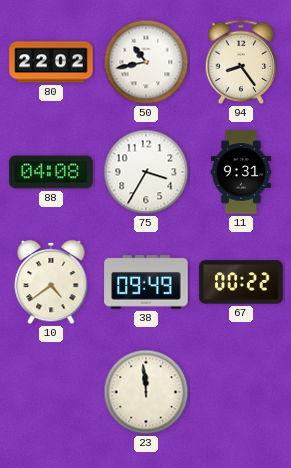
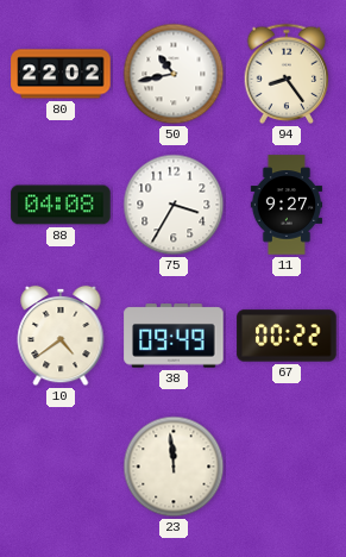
11: 9:31 -> 9:27 (287, 205)
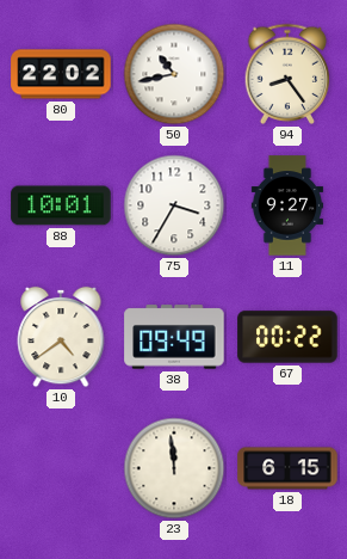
88: 04:08 -> 10:01 (61, 205)
18: none -> 6:15 (287, 468)
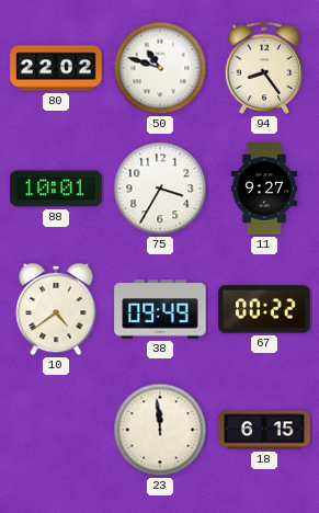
50: 10:43 -> 10:48 (160, 68)
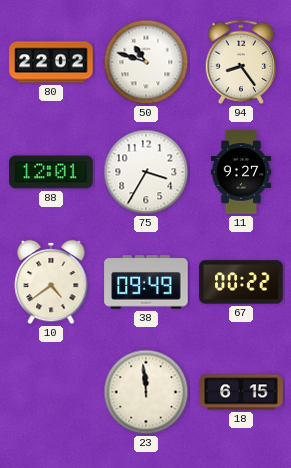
88: 10:01 -> 12:01 (51, 172)
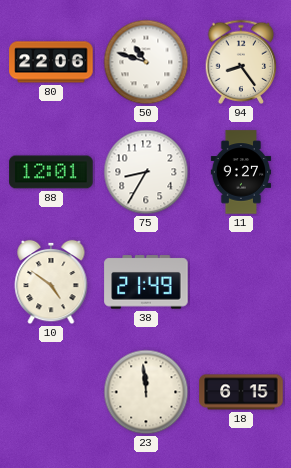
80: 22:02 -> 22:06 (51, 62)
75: 3:35 -> 8:35 (146, 172)
10: 4:39 -> 4:51 (51, 282)
38: 09:49 -> 21:49 (146, 282)
67: 00:22 -> none (241, 282)
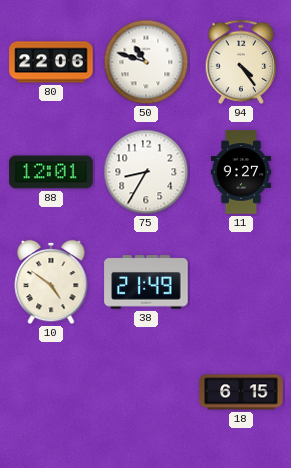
94: 8:24 -> 4:24 (241, 62)
23: 11:59 -> none (146, 392)
